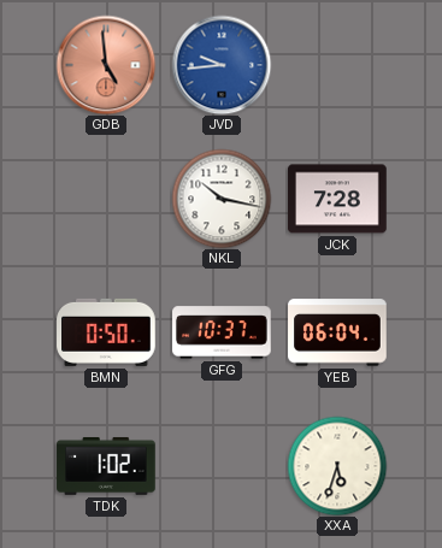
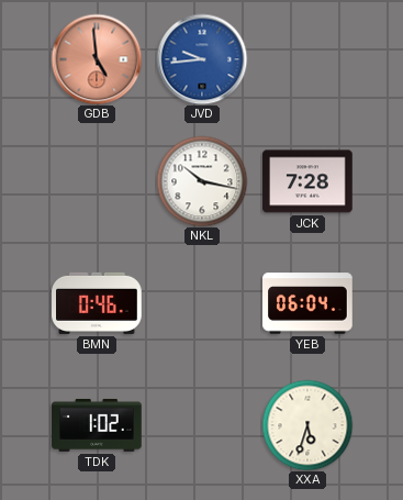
BMN: 0:50 -> 0:46 (97, 303)
GFG: 10:37 -> none (222, 332)
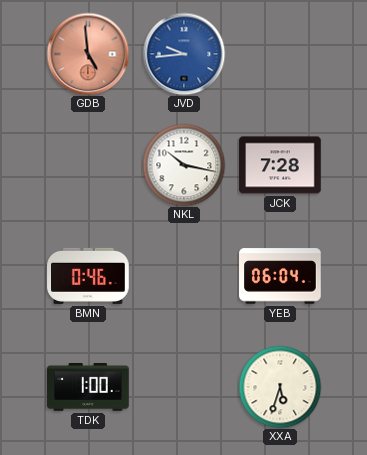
TDK: 1:02 -> 1:00 (88, 387)
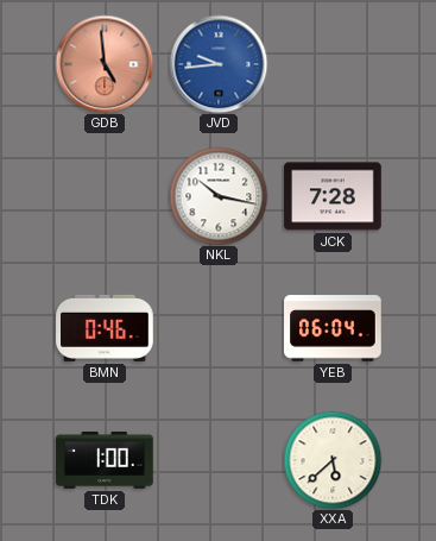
XXA: 5:33 -> 5:38 (333, 460)
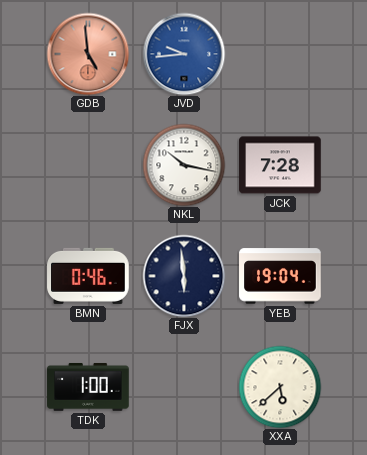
FJX: none -> 5:59 (184, 276)
YEB: 06:04 -> 19:04 (280, 276)
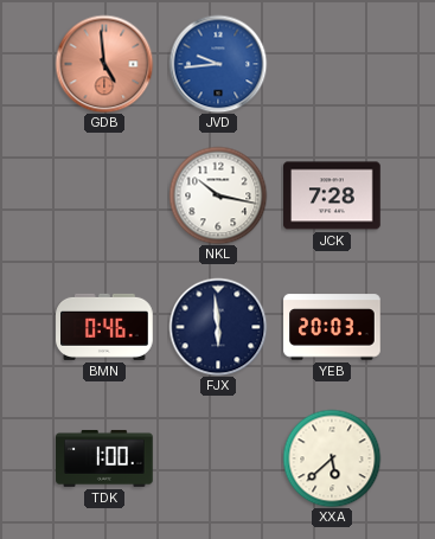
YEB: 19:04 -> 20:03 (332, 327)
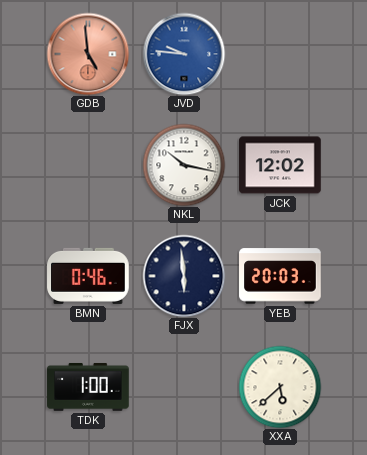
JVD: 9:44 -> 9:46 (184, 54)
JCK: 7:28 -> 12:02 (280, 165)
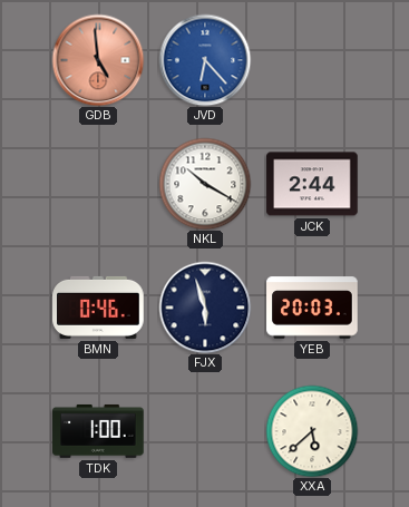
JVD: 9:46 -> 6:23 (205, 60)
NKL: 10:17 -> 10:20 (205, 184)
JCK: 12:02 -> 2:44 (312, 184)
FJX: 5:59 -> 5:57 (205, 308)
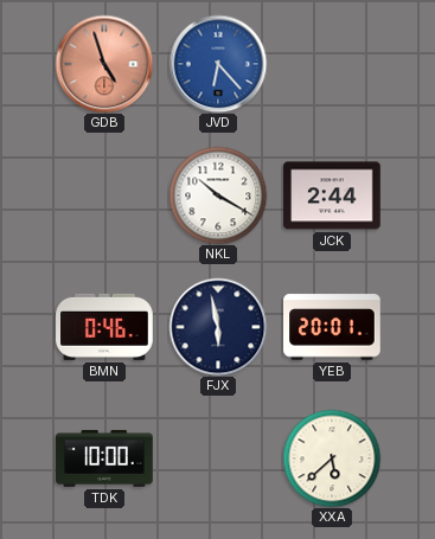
GDB: 4:59 -> 4:57 (104, 64)
FJX: 5:57 -> 5:58 (218, 327)
YEB: 20:03 -> 20:01 (332, 327)
TDK: 1:00 -> 10:00 (104, 458)
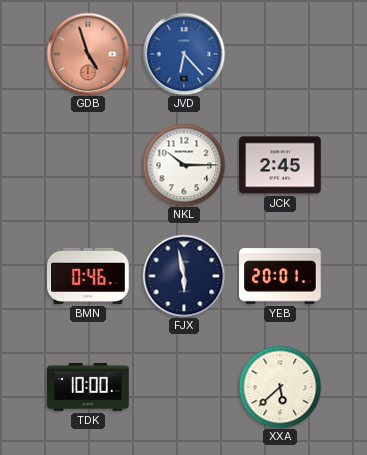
NKL: 10:20 -> 10:15 (184, 165)
JCK: 2:44 -> 2:45 (280, 165)
